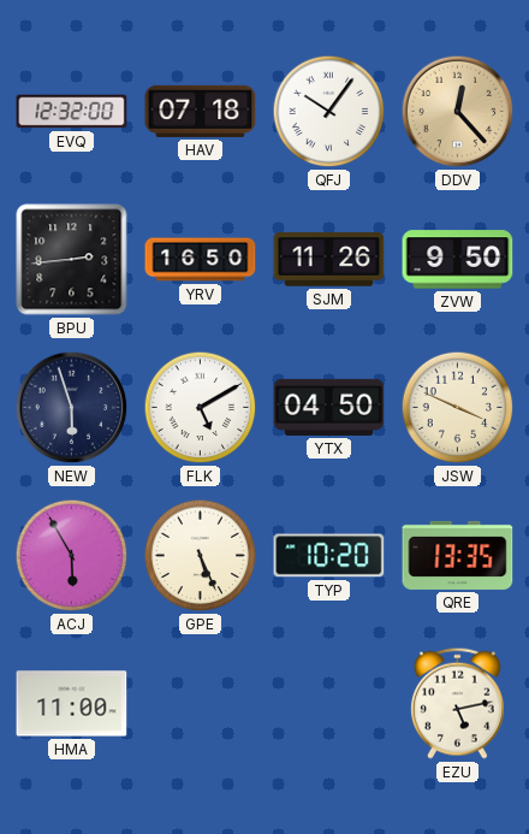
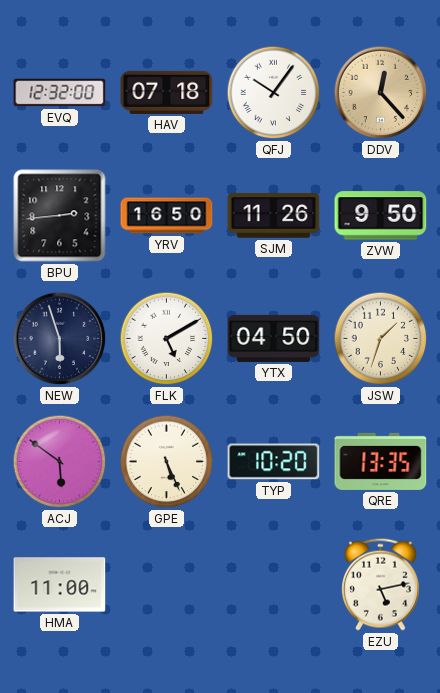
JSW: 3:49 -> 1:33 (381, 339)
ACJ: 5:55 -> 5:51 (60, 462)
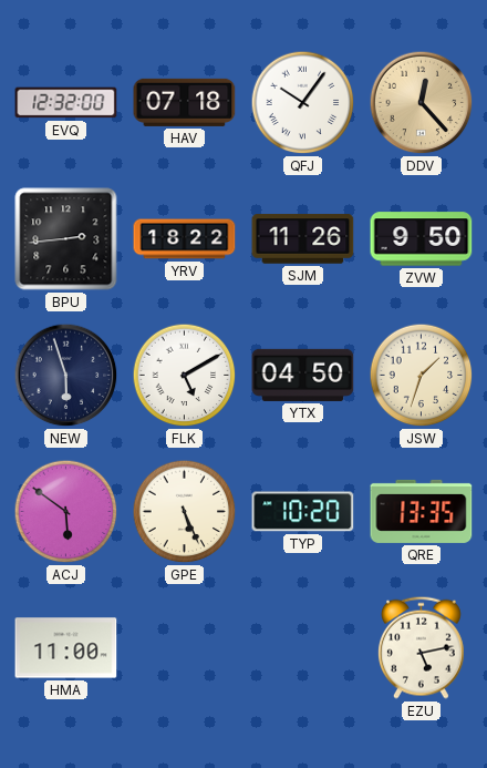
YRV: 16:50 -> 18:22 (185, 239)
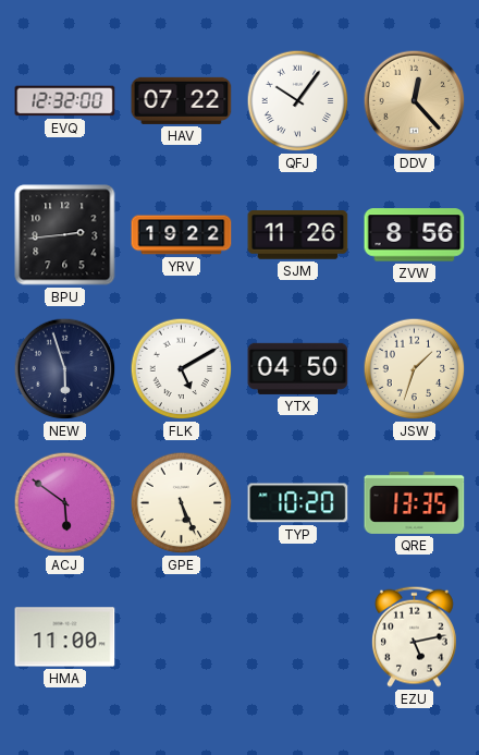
HAV: 07:18 -> 07:22 (182, 100)
YRV: 18:22 -> 19:22 (182, 235)
ZVW: 9:50 -> 8:56 (415, 235)
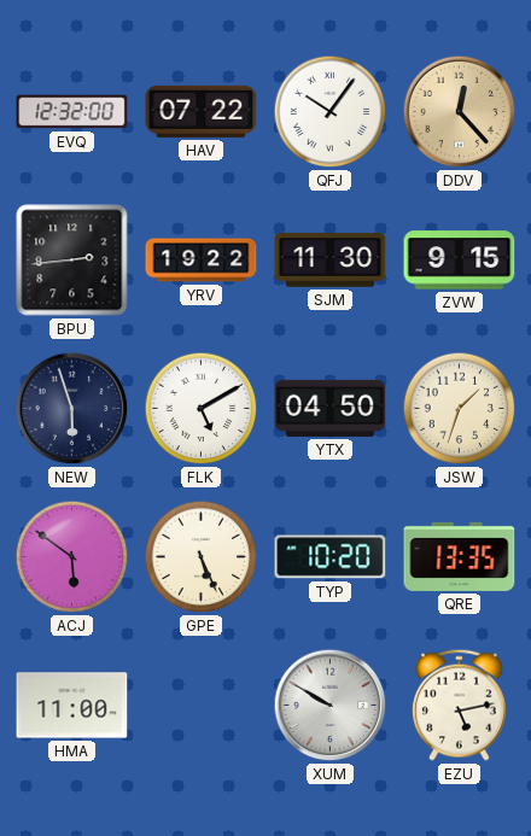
SJM: 11:26 -> 11:30 (331, 261)
ZVW: 8:56 -> 9:15 (460, 261)
XUM: none -> 9:50 (331, 706)
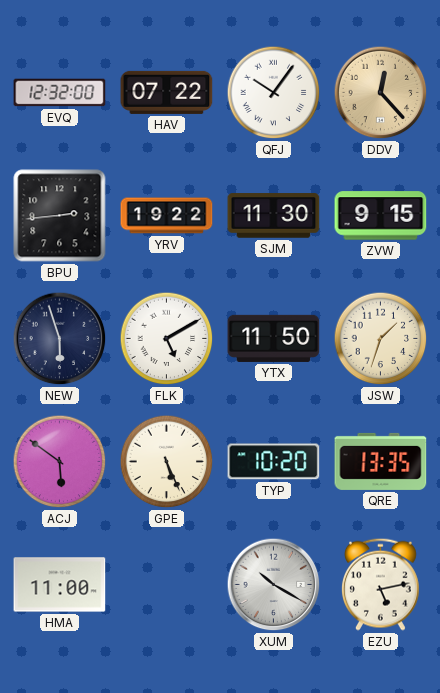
YTX: 04:50 -> 11:50 (274, 338)
XUM: 9:50 -> 10:20 (274, 585)
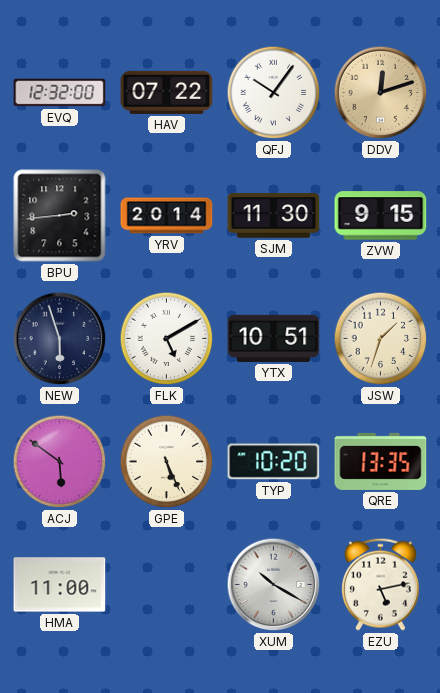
DDV: 12:23 -> 12:12 (381, 93)
YRV: 19:22 -> 20:14 (167, 216)
YTX: 11:50 -> 10:51 (274, 338)
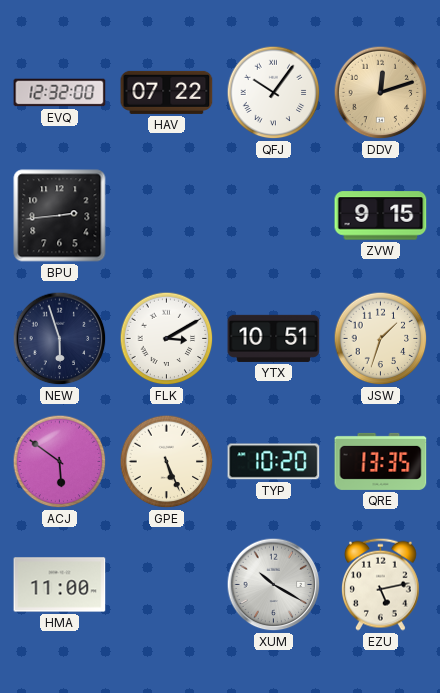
YRV: 20:14 -> none (167, 216)
SJM: 11:30 -> none (274, 216)
FLK: 5:10 -> 3:10 (167, 339)
